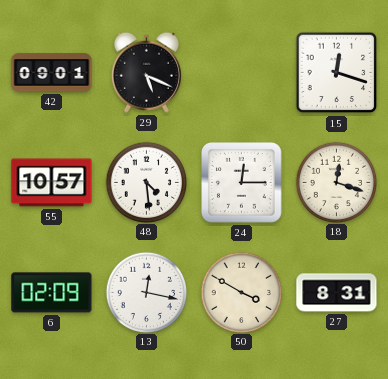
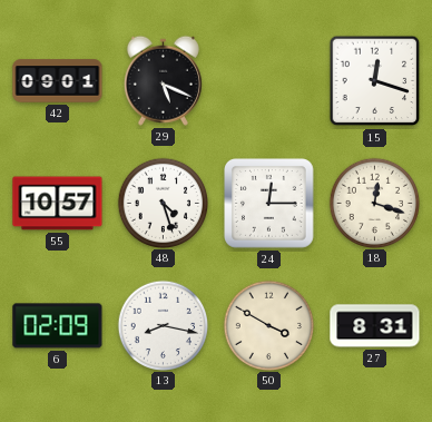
48: 4:29 -> 4:27 (163, 203)
13: 12:17 -> 8:17 (163, 325)
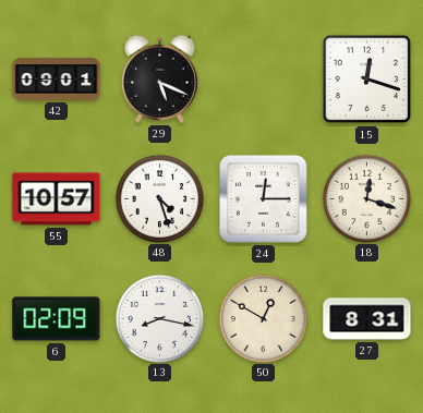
50: 3:50 -> 12:50 (263, 318)
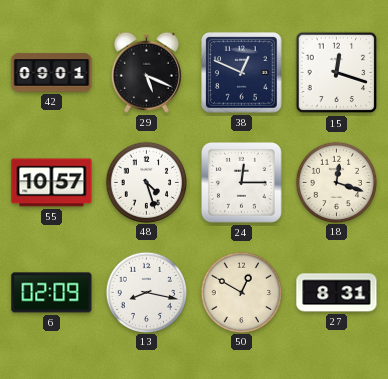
38: none -> 12:49 (242, 73)
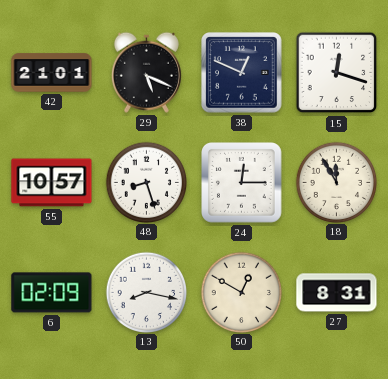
42: 09:01 -> 21:01 (52, 73)
48: 4:27 -> 8:27 (146, 182)
18: 12:18 -> 11:55 (336, 182)
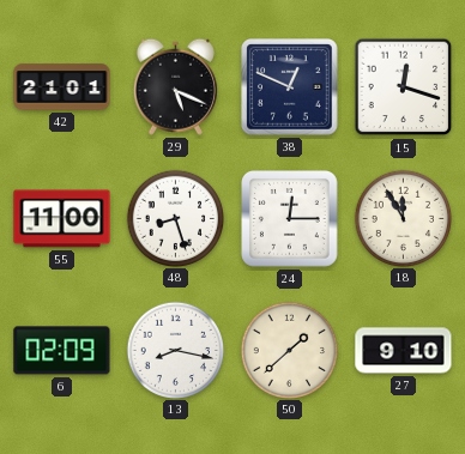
55: 10:57 -> 11:00 (62, 219)
50: 12:50 -> 1:38 (289, 350)
27: 8:31 -> 9:10 (404, 351)
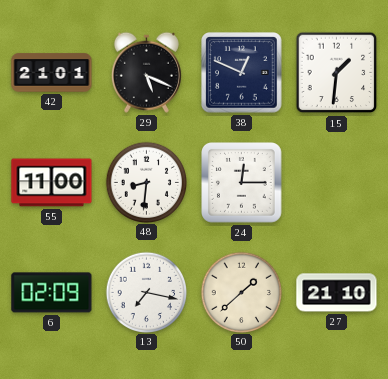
15: 12:18 -> 1:31 (337, 73)
48: 8:27 -> 8:31 (146, 182)
18: 11:55 -> none (403, 218)
13: 8:17 -> 7:17 (146, 292)
27: 9:10 -> 21:10 (337, 293)
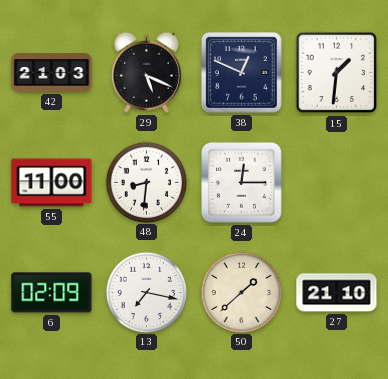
42: 21:01 -> 21:03 (52, 73)
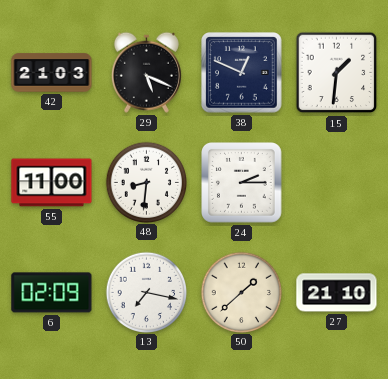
24: 12:15 -> 2:15 (242, 183)
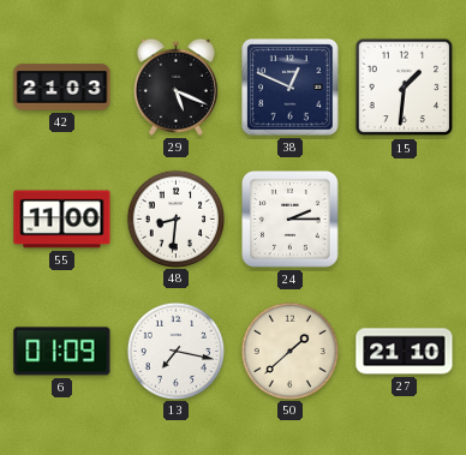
6: 02:09 -> 01:09 (62, 352)
